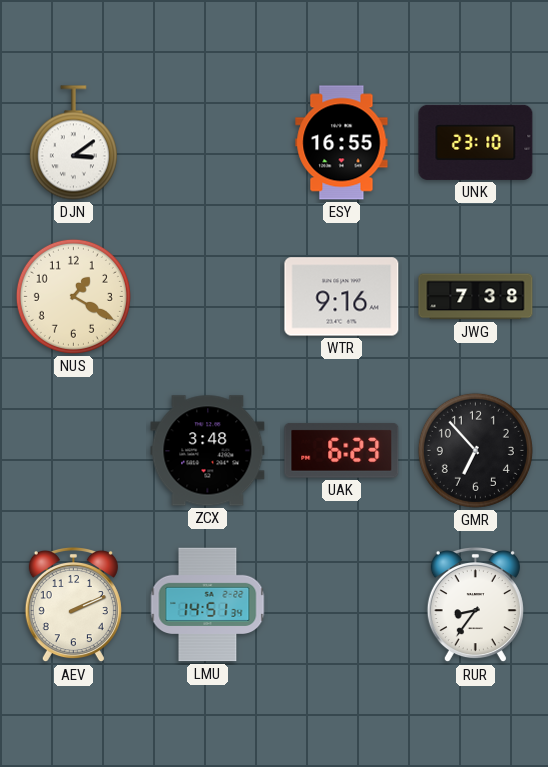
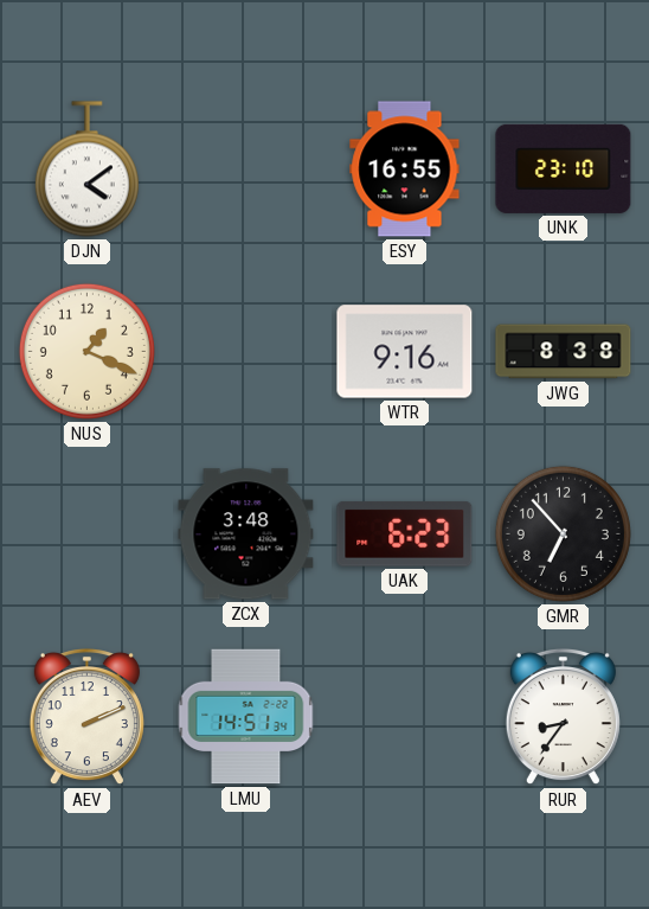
DJN: 3:09 -> 4:09 (86, 169)
NUS: 1:20 -> 1:19 (86, 351)
JWG: 7:38 -> 8:38 (564, 352)
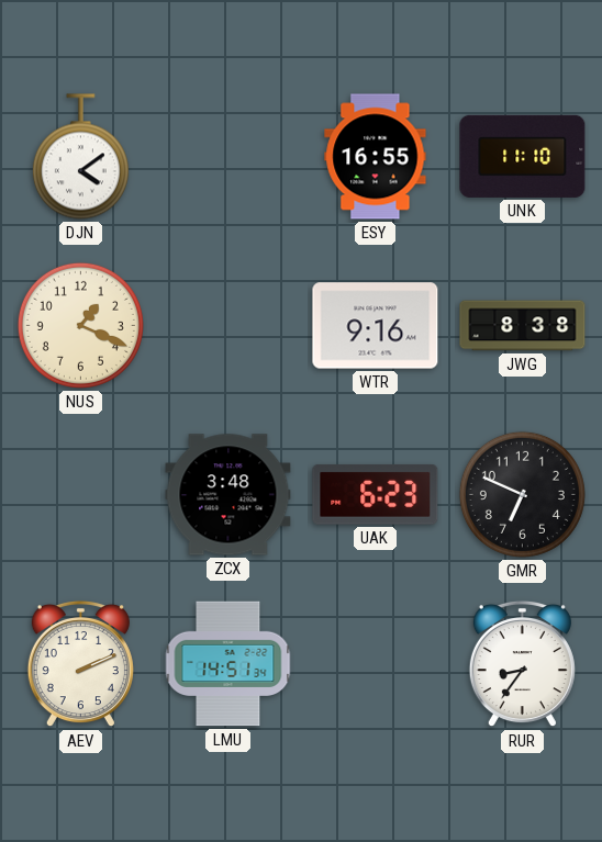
UNK: 23:10 -> 11:10 (523, 156)
GMR: 6:53 -> 6:49 (522, 494)
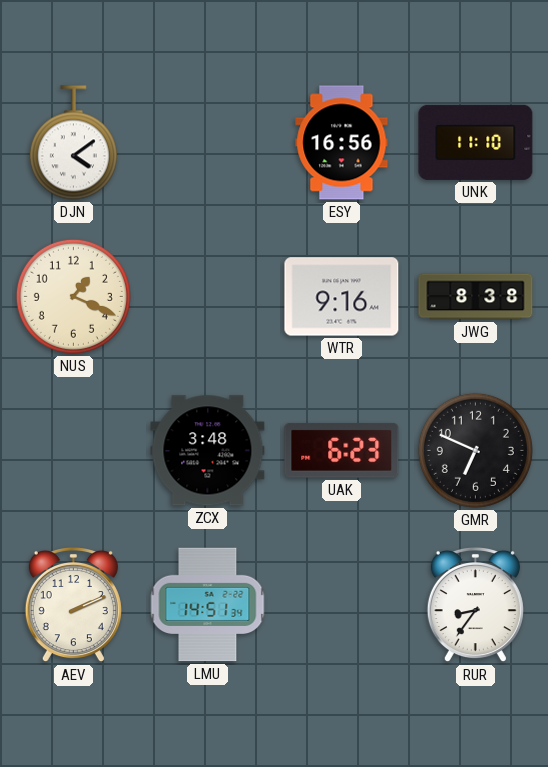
ESY: 16:55 -> 16:56 (342, 143)
